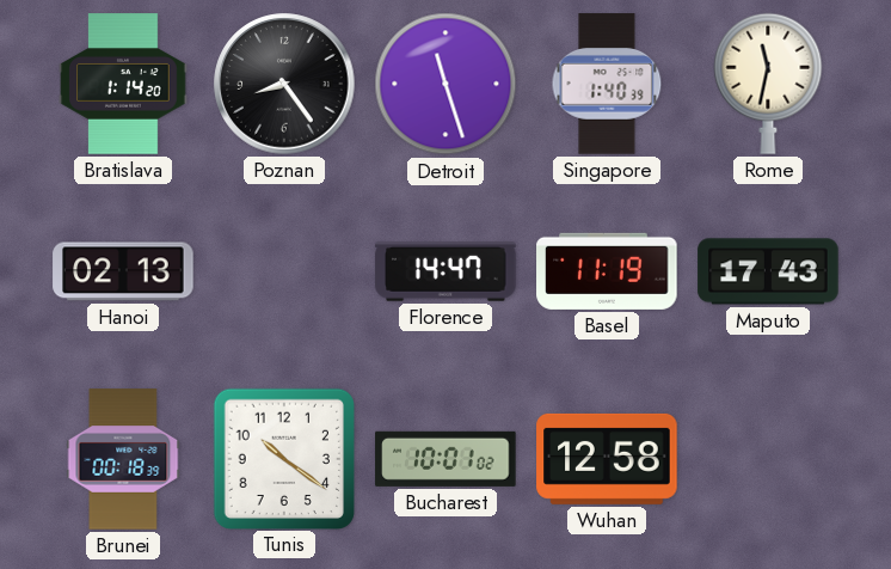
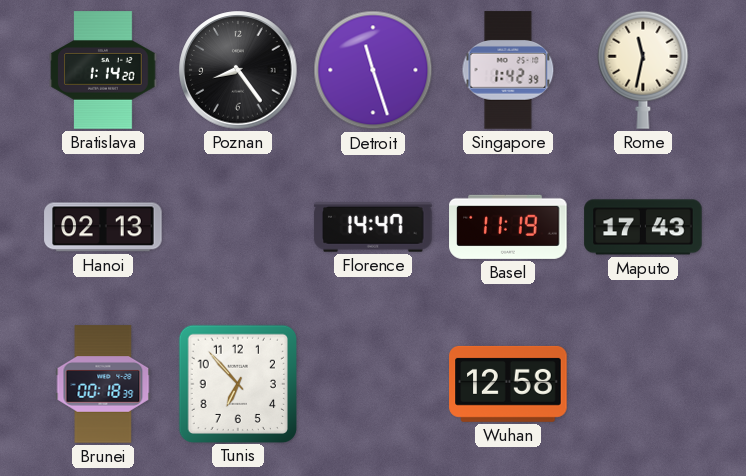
Singapore: 1:40 -> 1:42 (508, 70)
Tunis: 10:21 -> 6:53 (237, 383)
Bucharest: 10:01 -> none (445, 459)
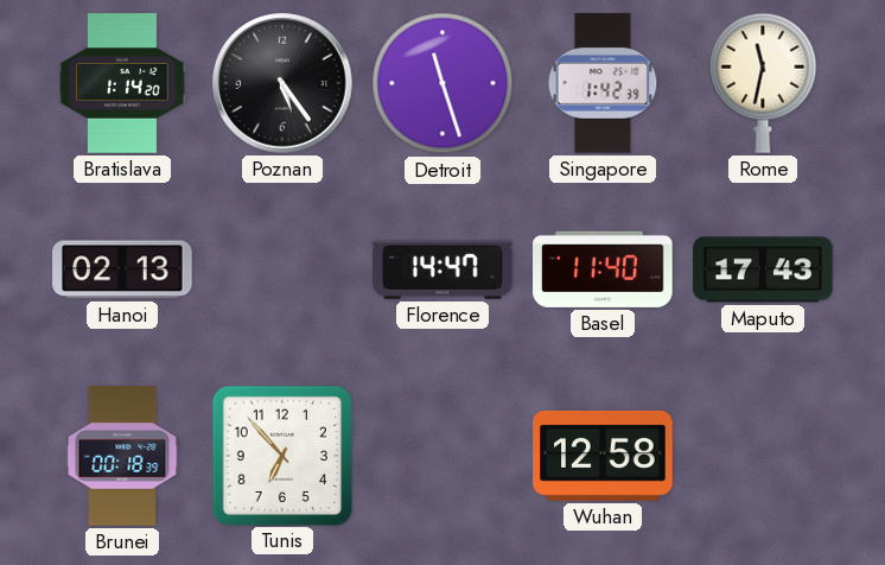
Poznan: 8:24 -> 5:24 (282, 83)
Basel: 11:19 -> 11:40 (603, 269)
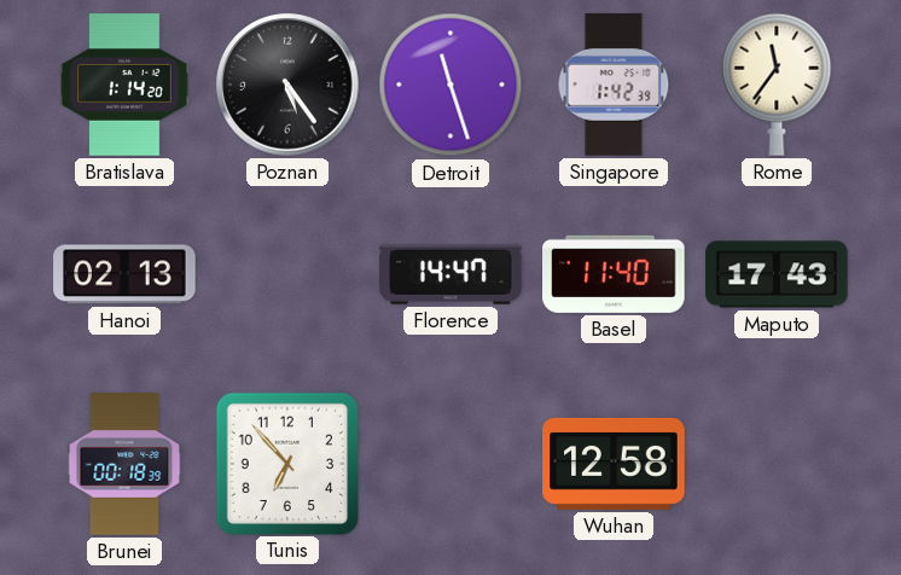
Rome: 11:32 -> 11:36 (777, 85)
